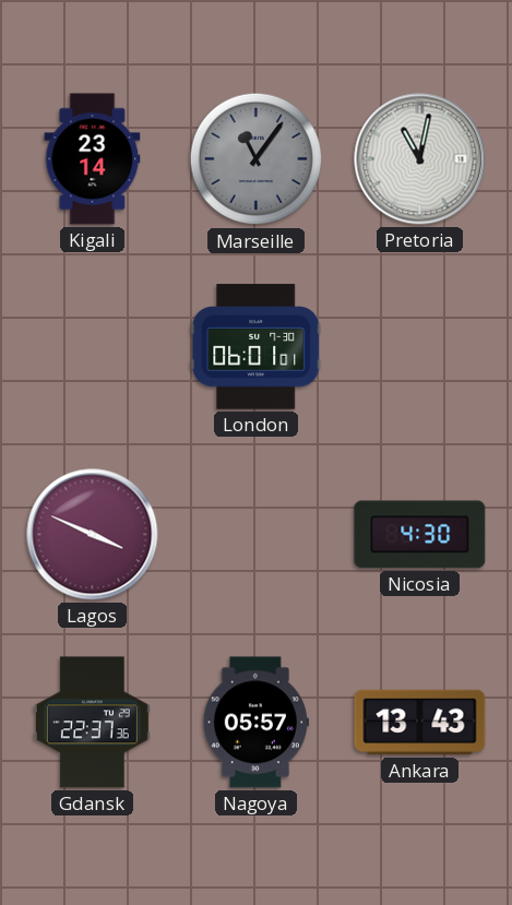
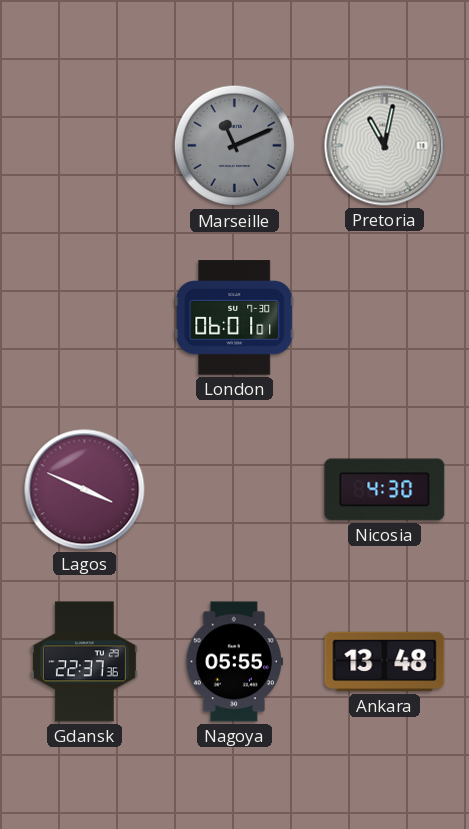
Kigali: 23:14 -> none (93, 159)
Marseille: 11:06 -> 11:11 (235, 146)
Nagoya: 05:57 -> 05:55 (234, 662)
Ankara: 13:43 -> 13:48 (385, 662)
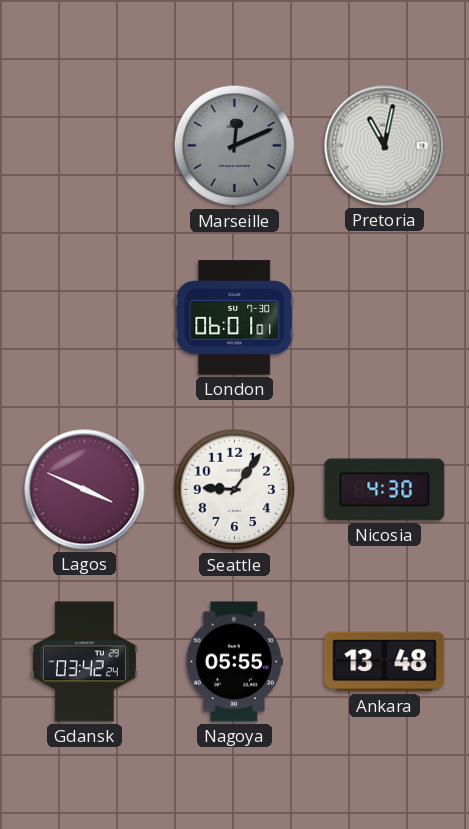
Marseille: 11:11 -> 12:11 (235, 146)
Seattle: none -> 9:06 (235, 490)
Gdansk: 22:37 -> 03:42 (84, 662)
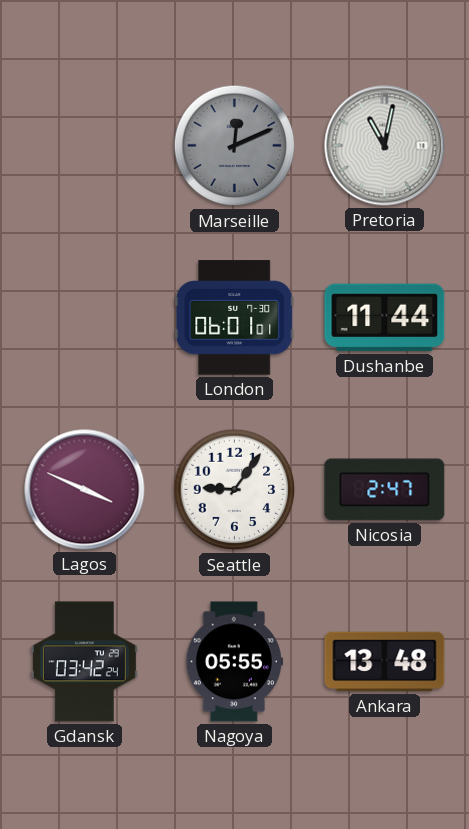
Dushanbe: none -> 11:44 (385, 318)
Nicosia: 4:30 -> 2:47 (385, 490)
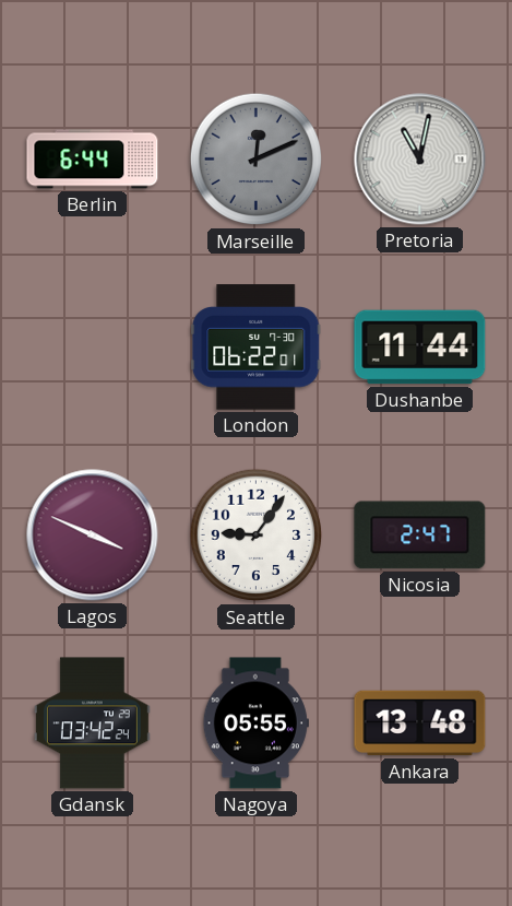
Berlin: none -> 6:44 (93, 160)
London: 06:01 -> 06:22 (257, 348)
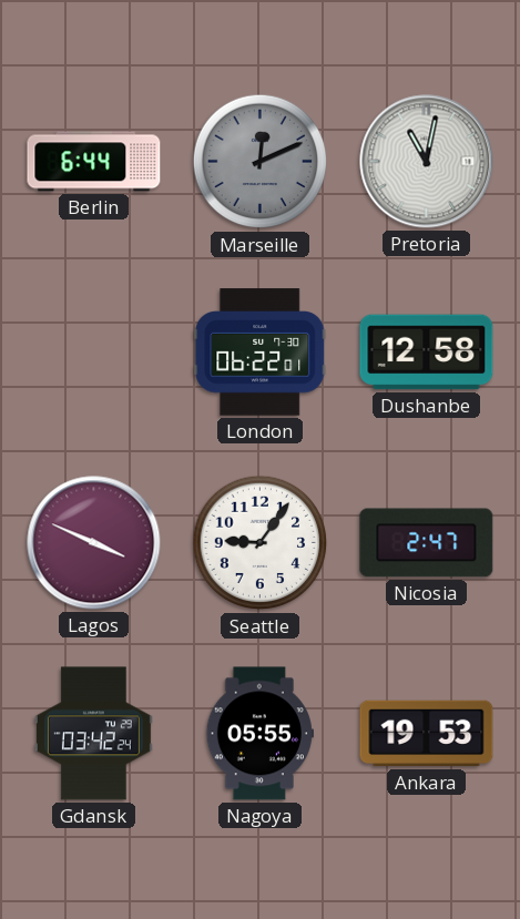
Dushanbe: 11:44 -> 12:58 (427, 353)
Ankara: 13:48 -> 19:53 (427, 734)
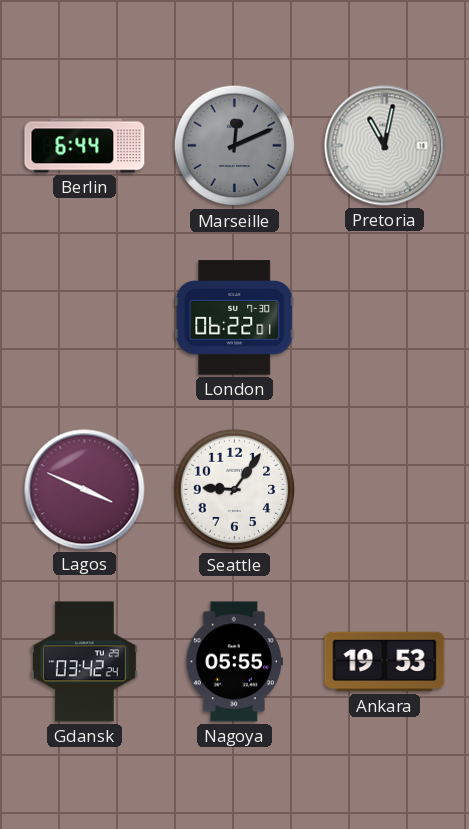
Dushanbe: 12:58 -> none (427, 353)
Nicosia: 2:47 -> none (427, 543)
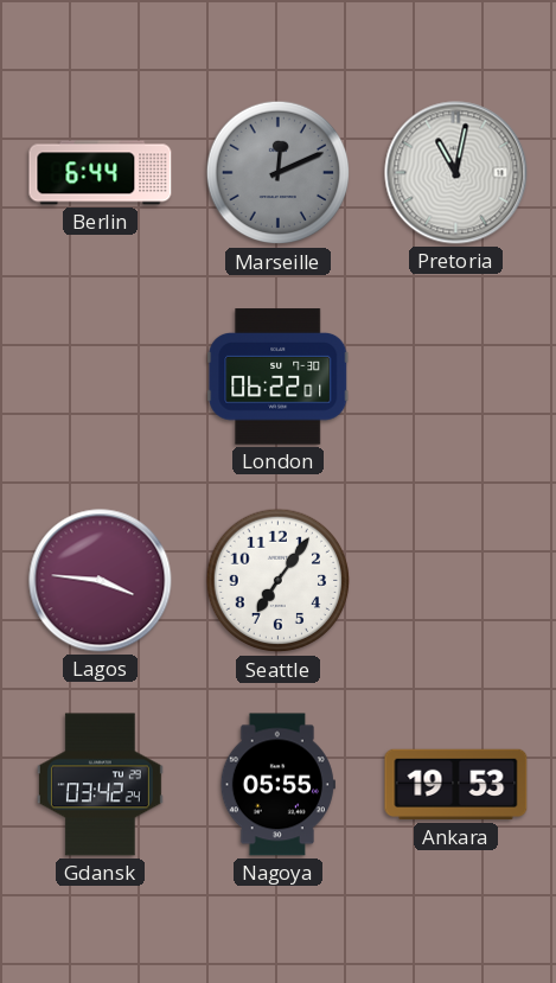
Lagos: 3:49 -> 3:46 (101, 581)
Seattle: 9:06 -> 7:06 (279, 581)
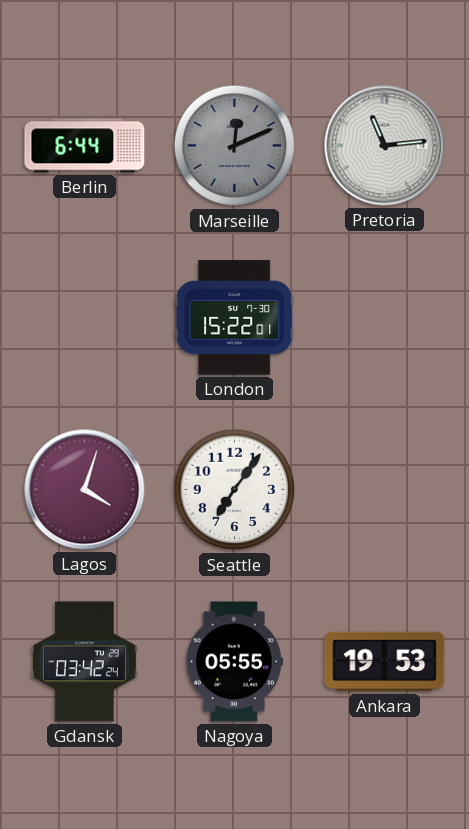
Pretoria: 11:02 -> 11:14 (385, 146)
London: 06:22 -> 15:22 (235, 318)
Lagos: 3:46 -> 4:03 (85, 490)
